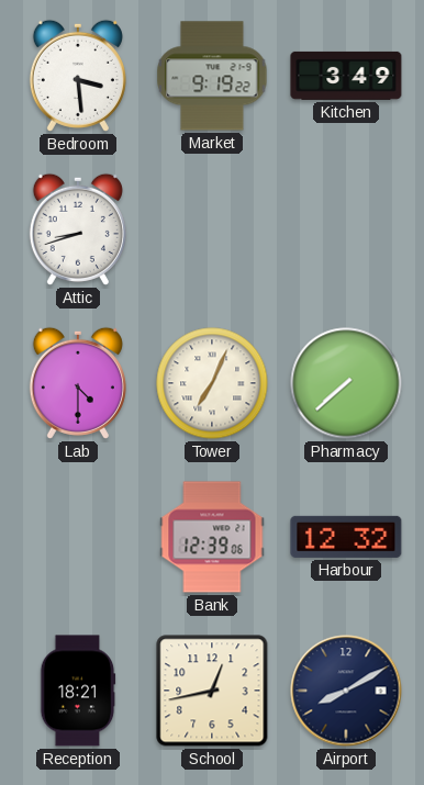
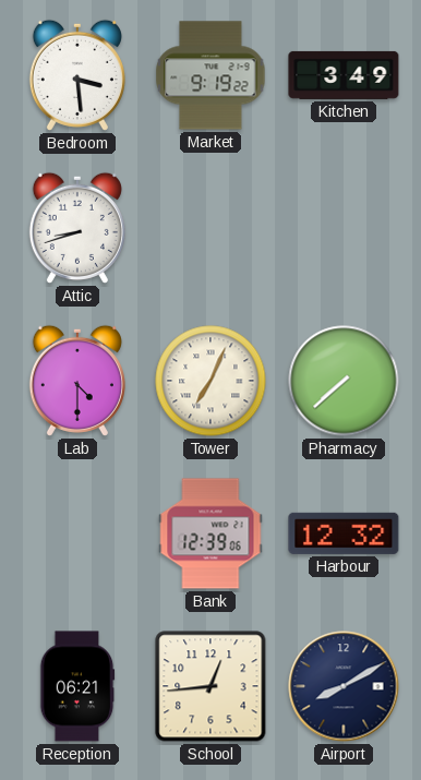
Reception: 18:21 -> 06:21 (77, 686)
School: 12:43 -> 12:44 (211, 686)
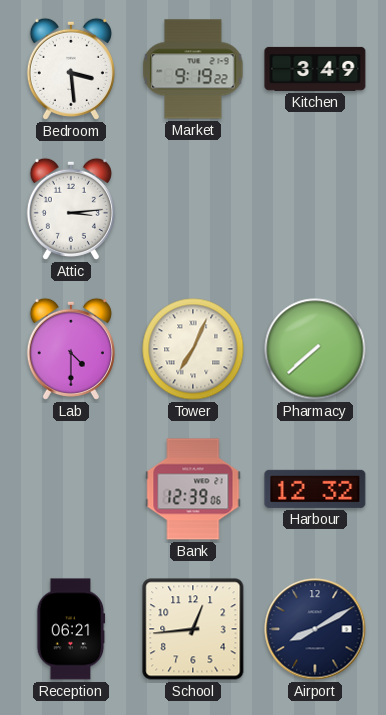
Attic: 8:42 -> 3:14 (71, 209)
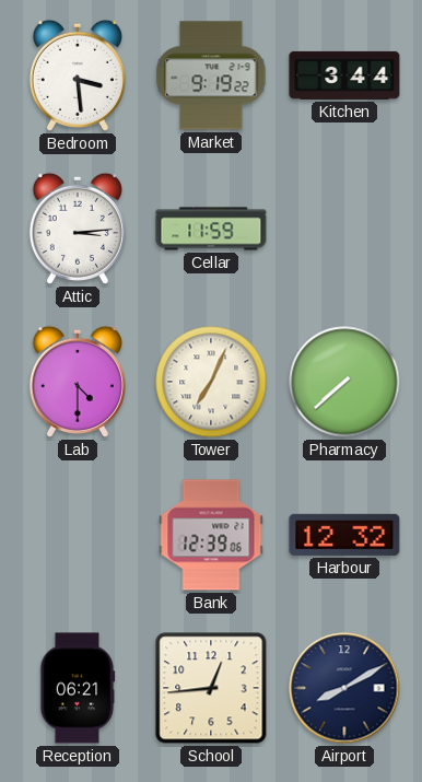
Kitchen: 3:49 -> 3:44 (344, 75)
Cellar: none -> 11:59 (211, 229)
